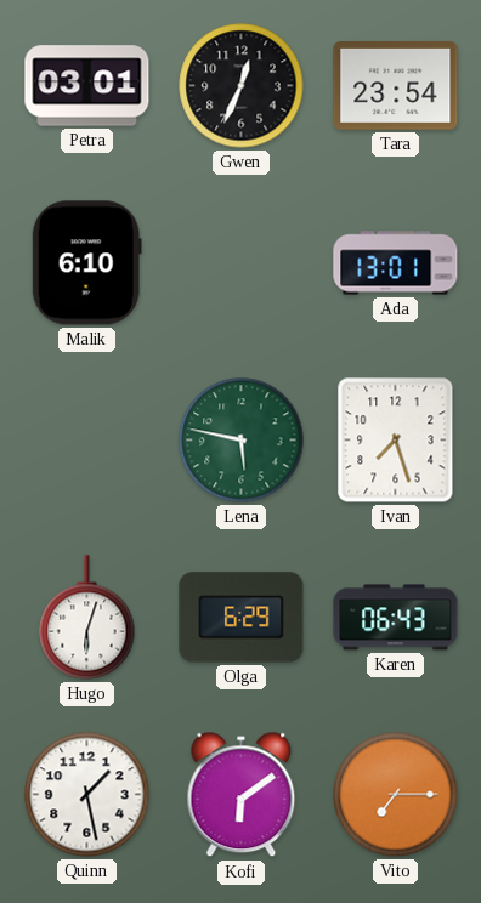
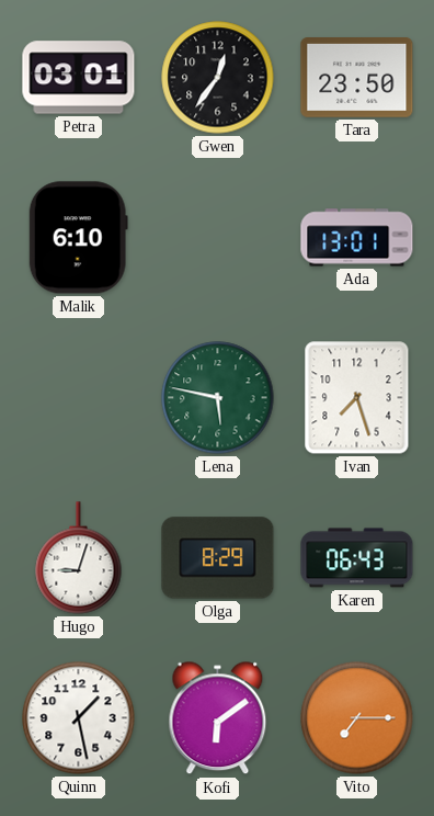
Gwen: 12:34 -> 12:36 (218, 78)
Tara: 23:54 -> 23:50 (357, 78)
Hugo: 6:03 -> 9:03 (79, 558)
Olga: 6:29 -> 8:29 (218, 558)
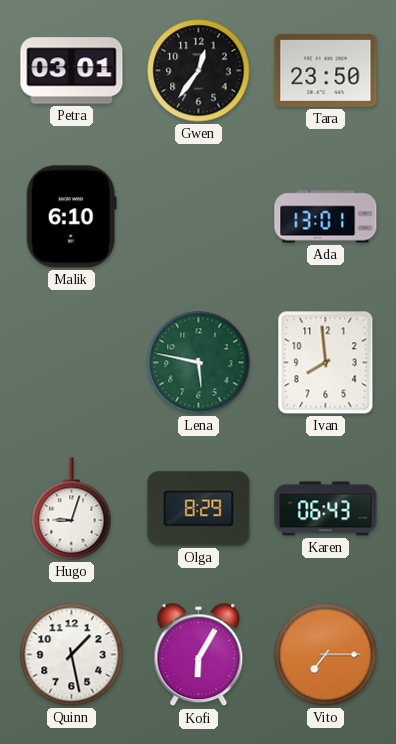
Ivan: 7:27 -> 7:59 (326, 363)
Kofi: 6:09 -> 6:05 (199, 655)
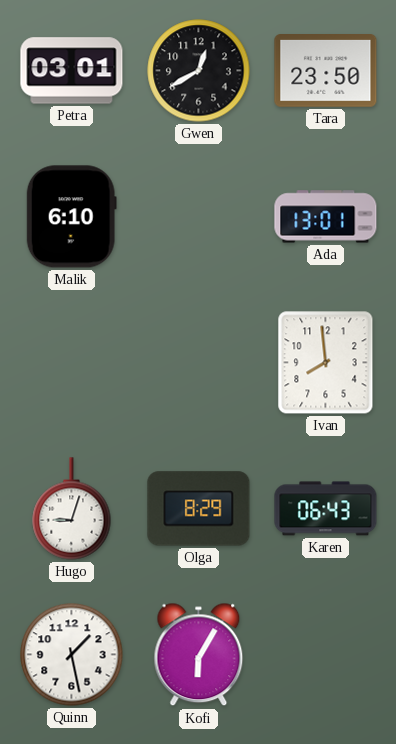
Gwen: 12:36 -> 12:40 (199, 71)
Lena: 5:47 -> none (199, 363)
Vito: 7:15 -> none (326, 655)
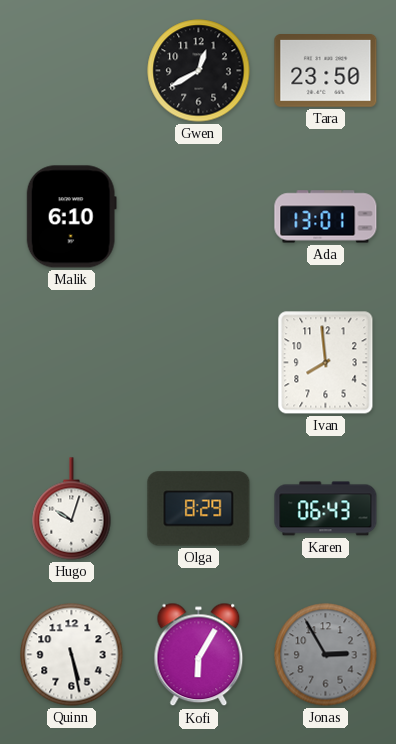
Petra: 03:01 -> none (72, 71)
Hugo: 9:03 -> 10:03 (72, 509)
Quinn: 1:28 -> 5:28 (72, 655)
Jonas: none -> 2:55 (326, 655)
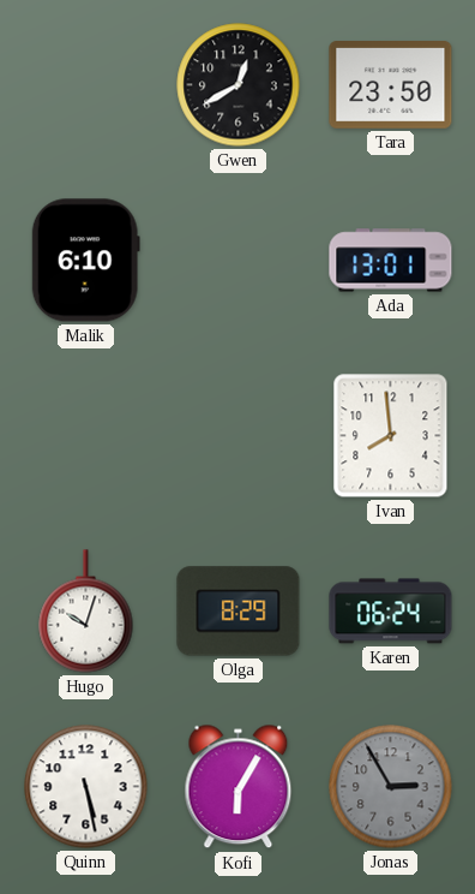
Karen: 06:43 -> 06:24 (391, 612)
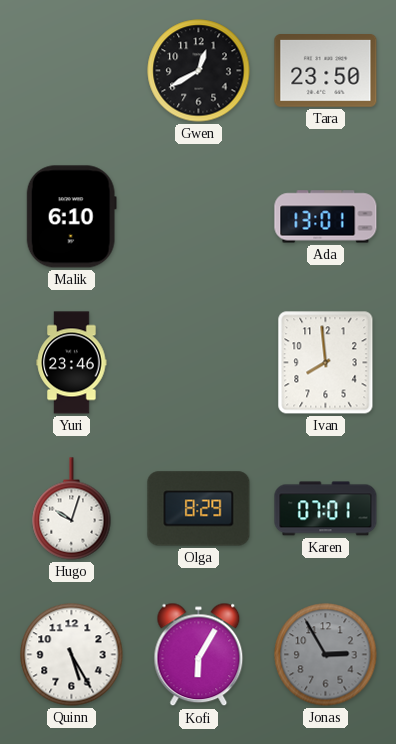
Yuri: none -> 23:46 (72, 363)
Karen: 06:24 -> 07:01 (326, 509)
Quinn: 5:28 -> 5:25 (72, 655)
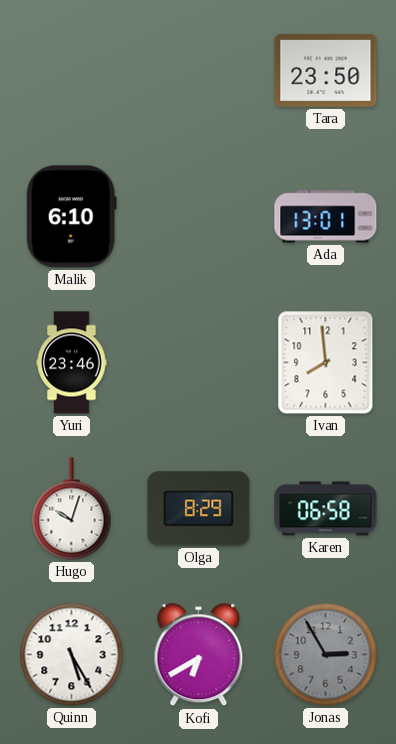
Gwen: 12:40 -> none (199, 71)
Karen: 07:01 -> 06:58 (326, 509)
Kofi: 6:05 -> 6:40 (199, 655)
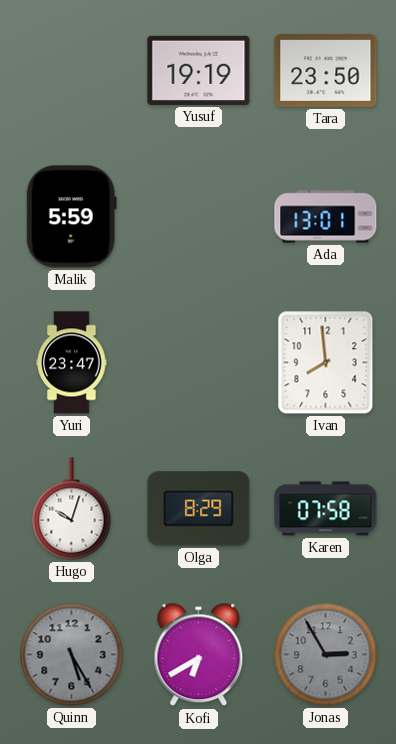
Yusuf: none -> 19:19 (199, 70)
Malik: 6:10 -> 5:59 (71, 217)
Yuri: 23:46 -> 23:47 (72, 363)
Karen: 06:58 -> 07:58 (326, 509)
Quinn dial: white -> grey (72, 655)
